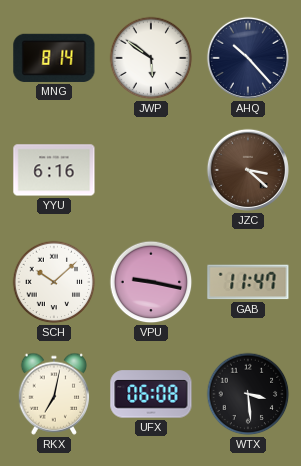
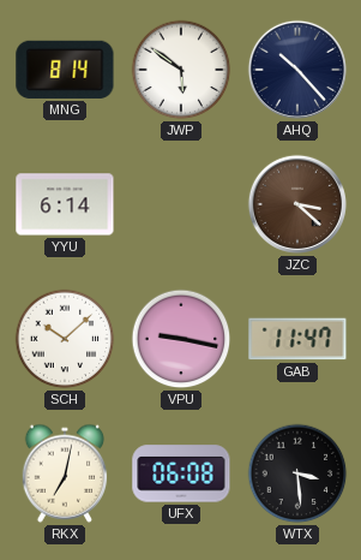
YYU: 6:16 -> 6:14 (65, 204)
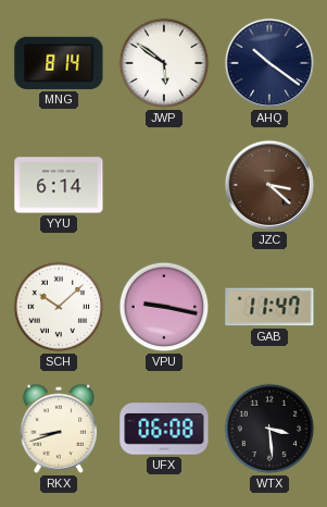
AHQ: 10:23 -> 10:21 (269, 63)
RKX: 7:02 -> 8:42 (59, 429)
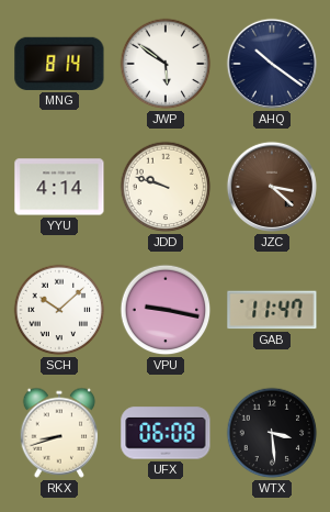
YYU: 6:14 -> 4:14 (59, 187)
JDD: none -> 9:48 (166, 187)
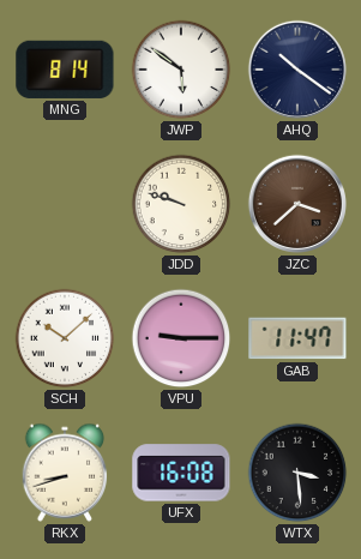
YYU: 4:14 -> none (59, 187)
JZC: 3:22 -> 3:38 (297, 204)
VPU: 9:17 -> 9:15 (181, 338)
UFX: 06:08 -> 16:08 (181, 473)
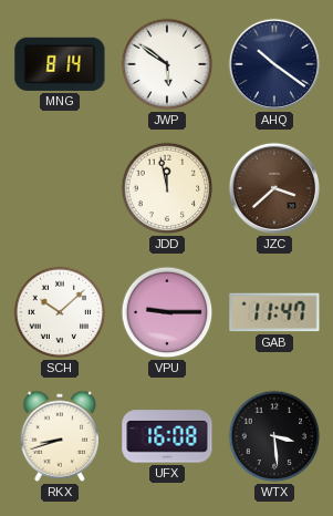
JDD: 9:48 -> 11:58 (167, 188)
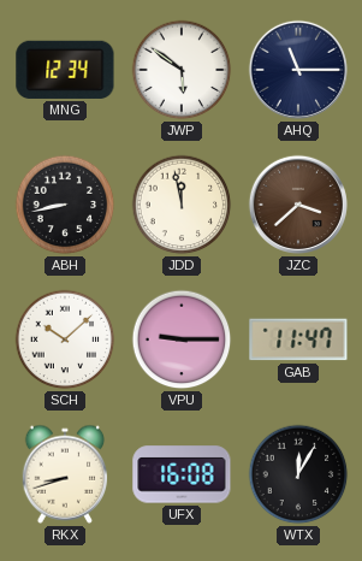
MNG: 8:14 -> 12:34 (65, 70)
AHQ: 10:21 -> 11:15 (298, 70)
ABH: none -> 8:43 (65, 205)
WTX: 3:29 -> 12:05 (298, 474)
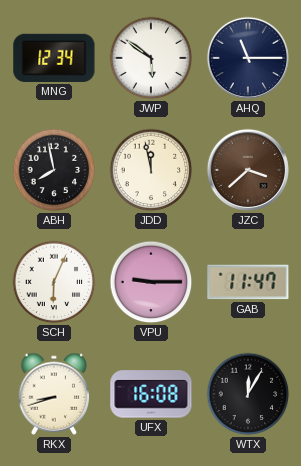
ABH: 8:43 -> 7:58 (54, 170)
SCH: 10:08 -> 6:04 (54, 282)
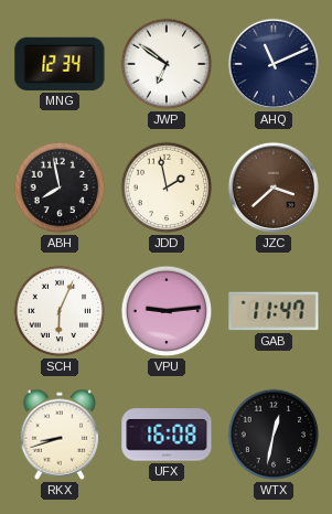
JWP: 5:51 -> 6:51 (167, 64)
AHQ: 11:15 -> 11:11 (274, 64)
JDD: 11:58 -> 1:58 (167, 188)
VPU: 9:15 -> 9:14 (167, 311)
WTX: 12:05 -> 12:32 (274, 435)
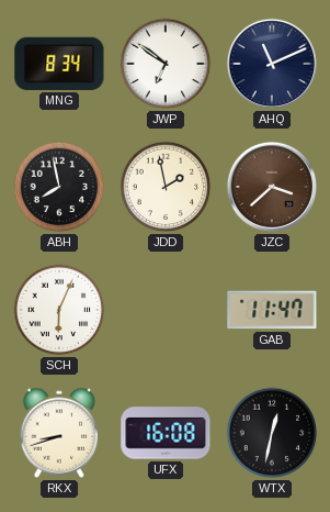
MNG: 12:34 -> 8:34 (59, 64)
VPU: 9:14 -> none (167, 311)
